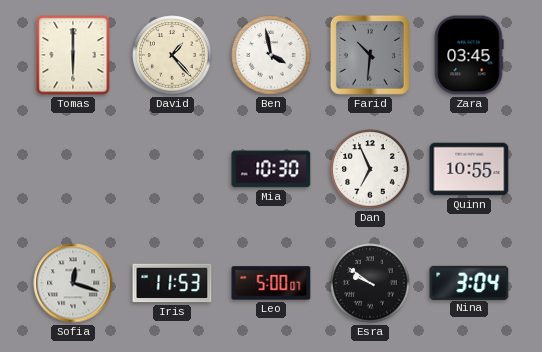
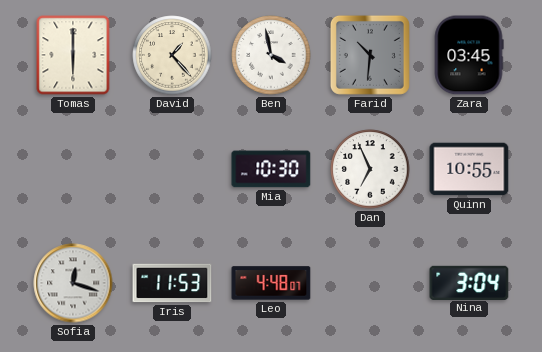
Leo: 5:00 -> 4:48 (271, 283)
Esra: 9:51 -> none (370, 283)
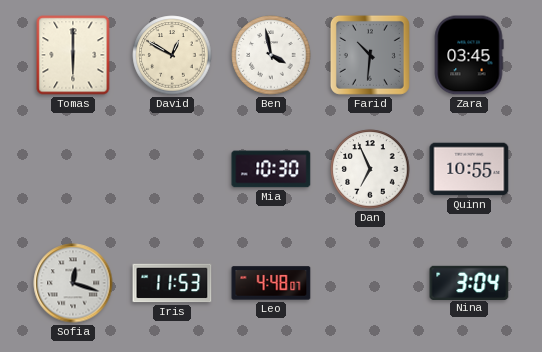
David: 1:23 -> 12:50 (172, 55)
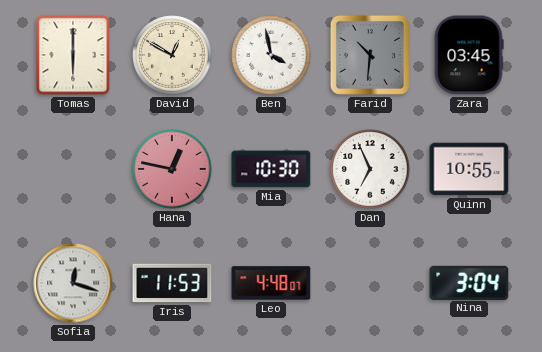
Hana: none -> 12:47 (172, 169)
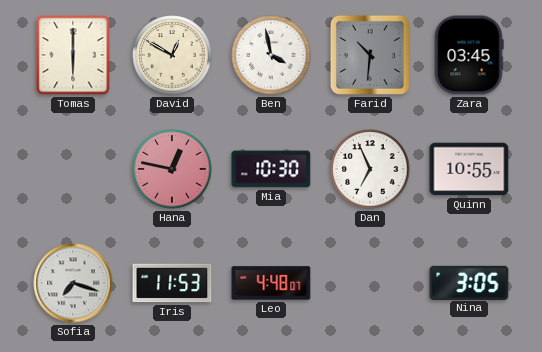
Sofia: 12:18 -> 7:18 (73, 283)
Nina: 3:04 -> 3:05 (469, 282)
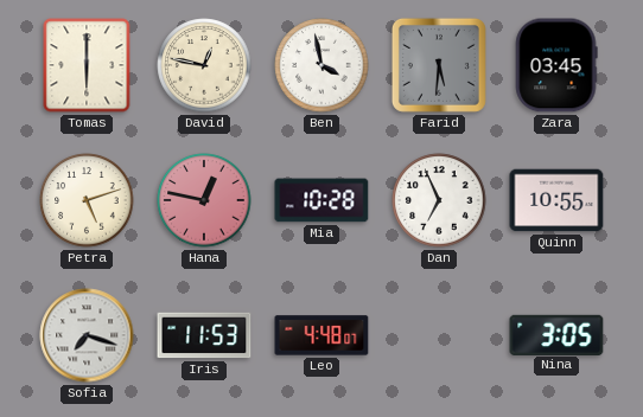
David: 12:50 -> 12:47 (204, 65)
Farid: 10:31 -> 5:31 (439, 65)
Petra: none -> 5:12 (87, 200)
Mia: 10:30 -> 10:28 (321, 200)
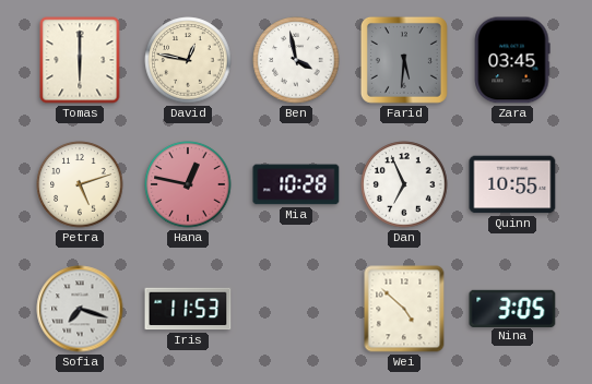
Leo: 4:48 -> none (321, 335)
Wei: none -> 4:52 (404, 309)
